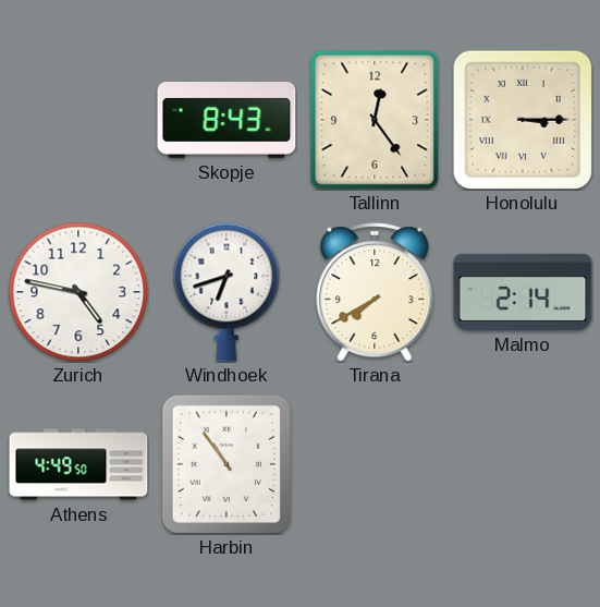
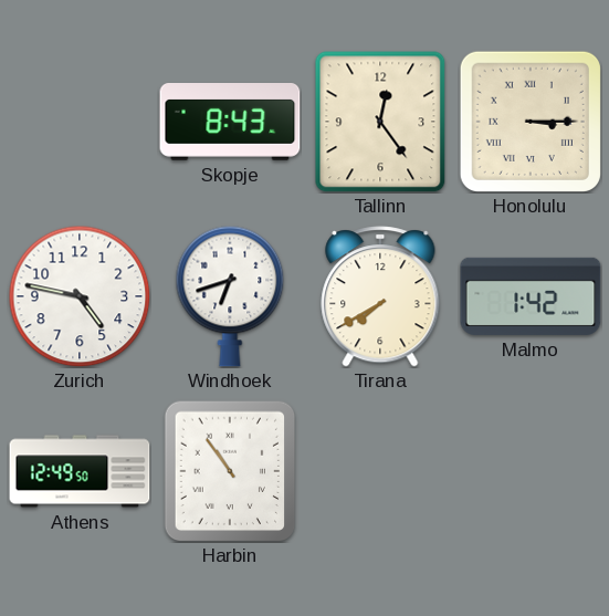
Malmo: 2:14 -> 1:42 (531, 296)
Athens: 4:49 -> 12:49 (80, 471)
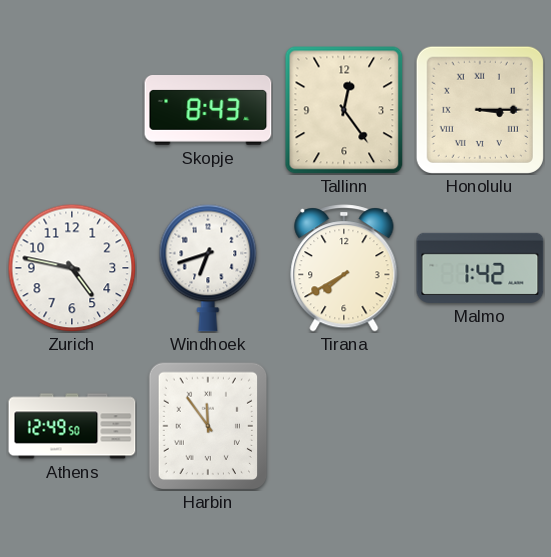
Harbin: 10:54 -> 11:54 (208, 426)
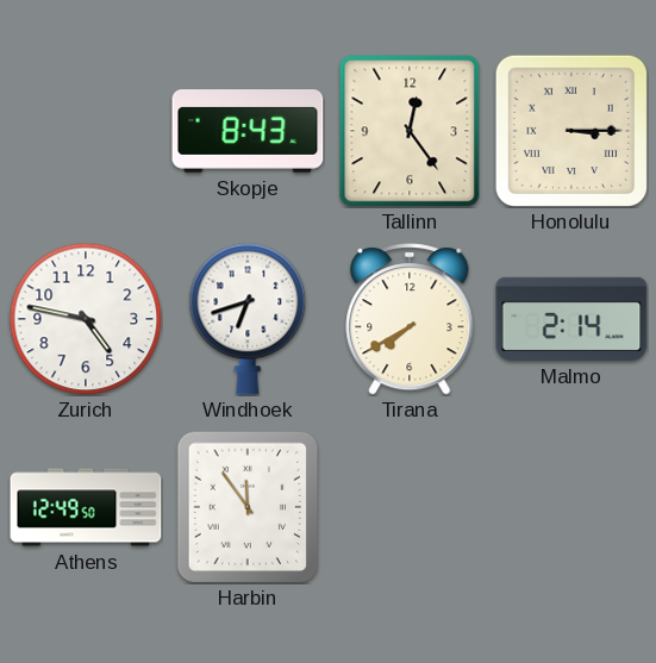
Malmo: 1:42 -> 2:14 (571, 319)
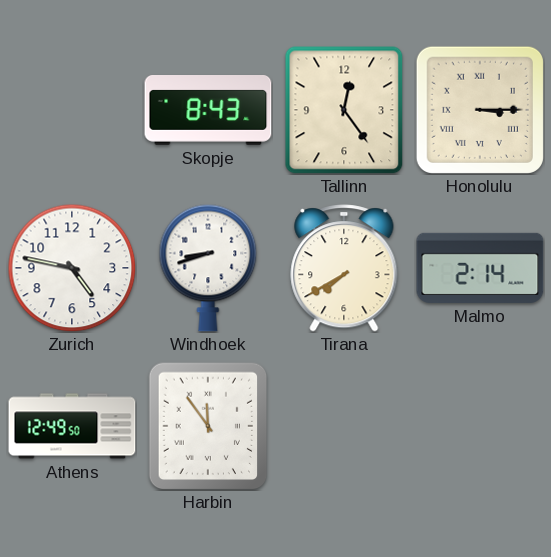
Windhoek: 6:42 -> 8:42 (208, 268)
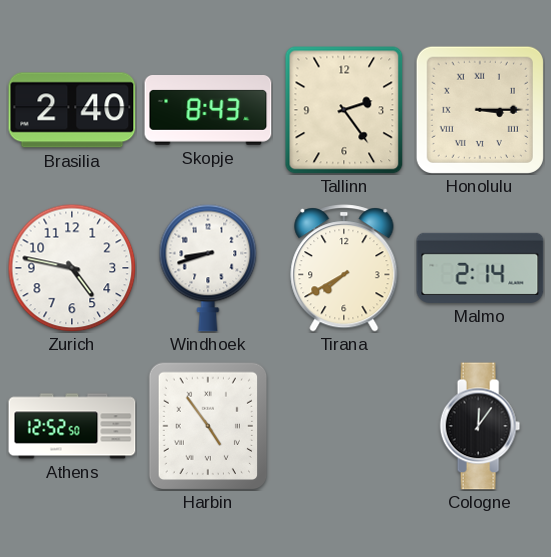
Brasilia: none -> 2:40 (72, 110)
Tallinn: 12:24 -> 2:24 (344, 110)
Athens: 12:49 -> 12:52 (72, 426)
Harbin: 11:54 -> 4:54 (208, 426)
Cologne: none -> 12:06 (480, 426)
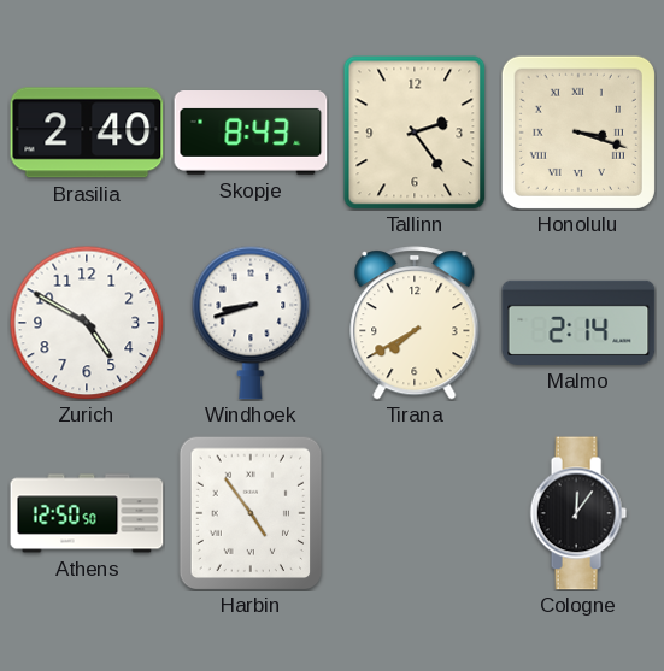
Honolulu: 3:15 -> 3:18 (578, 133)
Zurich: 4:47 -> 4:50 (87, 323)
Athens: 12:52 -> 12:50 (87, 513)
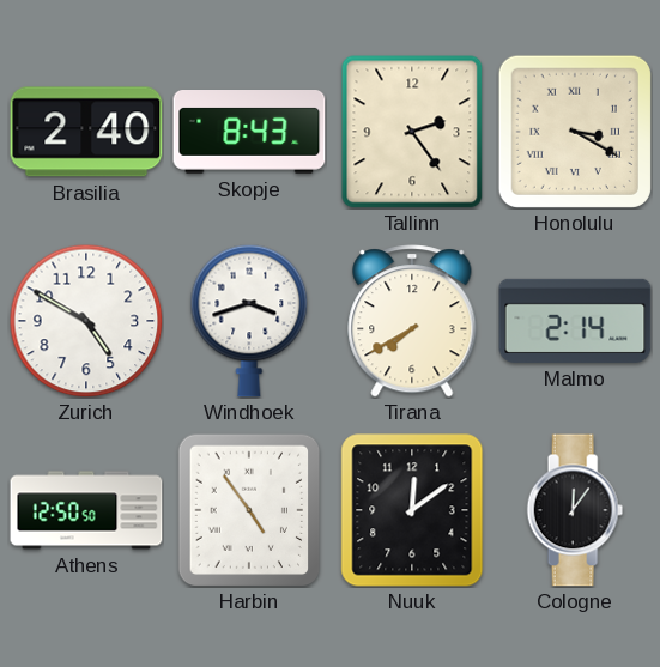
Honolulu: 3:18 -> 3:20 (575, 132)
Windhoek: 8:42 -> 3:42 (249, 321)
Nuuk: none -> 12:09 (412, 510)
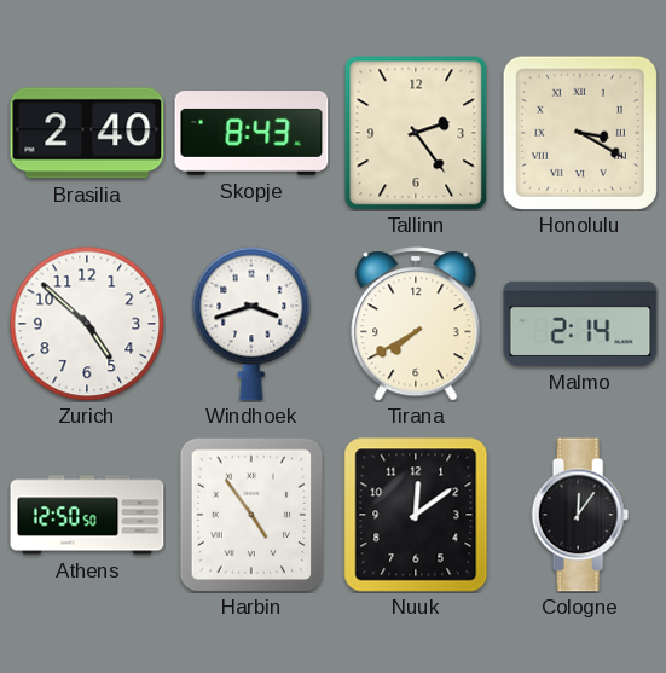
Zurich: 4:50 -> 4:52 (87, 324)
